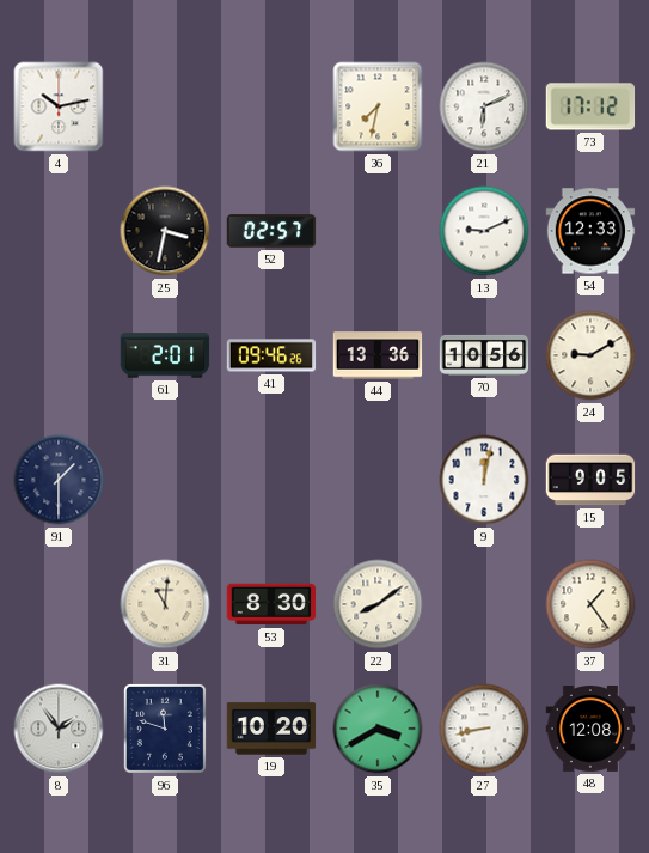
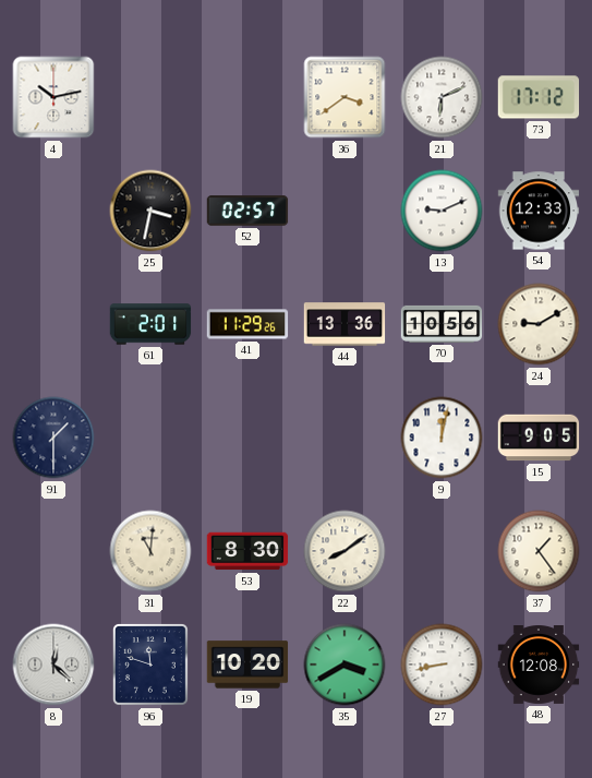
36: 7:32 -> 3:39 (345, 97)
41: 09:46 -> 11:29 (247, 324)
8: 1:54 -> 12:22 (53, 665)
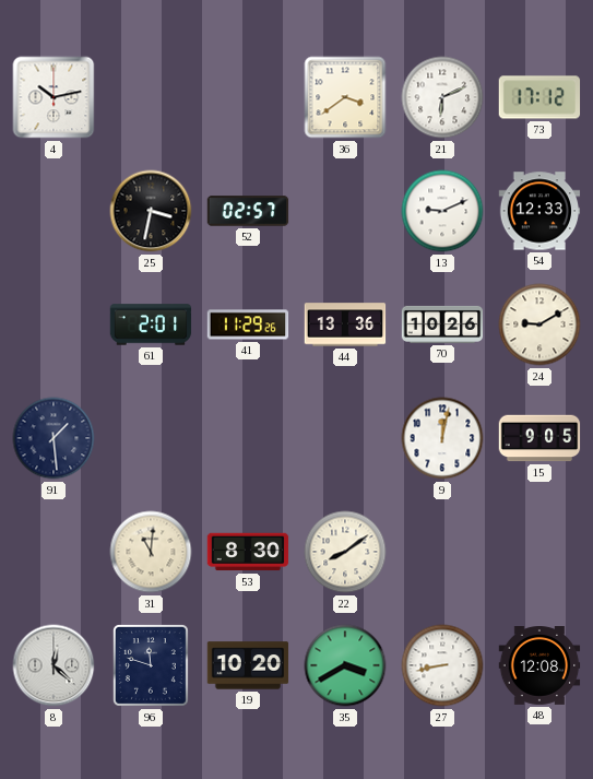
70: 10:56 -> 10:26 (442, 324)
91: 1:30 -> 1:29 (54, 438)
37: 1:24 -> none (539, 551)
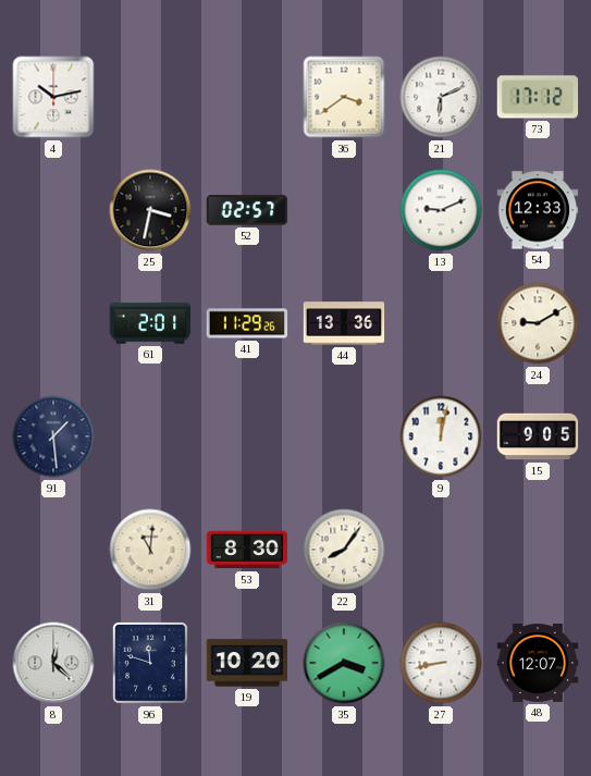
70: 10:26 -> none (442, 324)
22: 8:09 -> 8:06 (344, 550)
48: 12:08 -> 12:07 (538, 664)
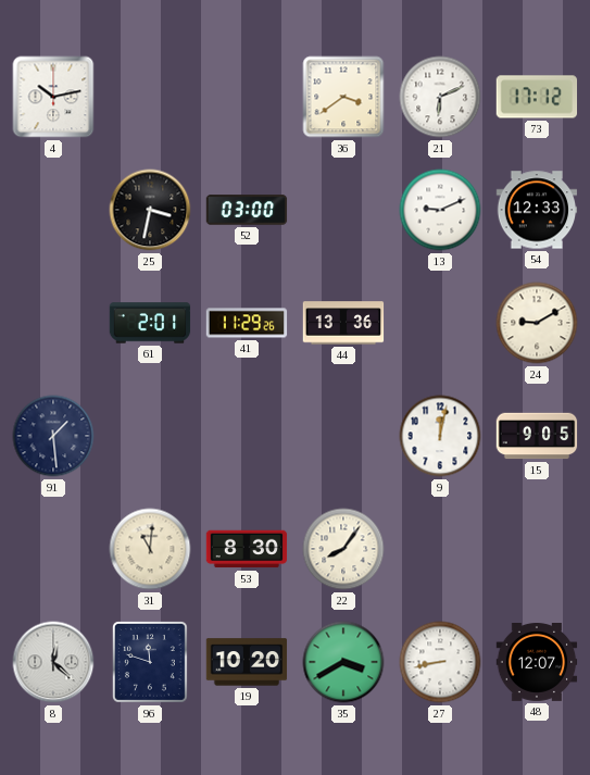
52: 02:57 -> 03:00 (247, 210)
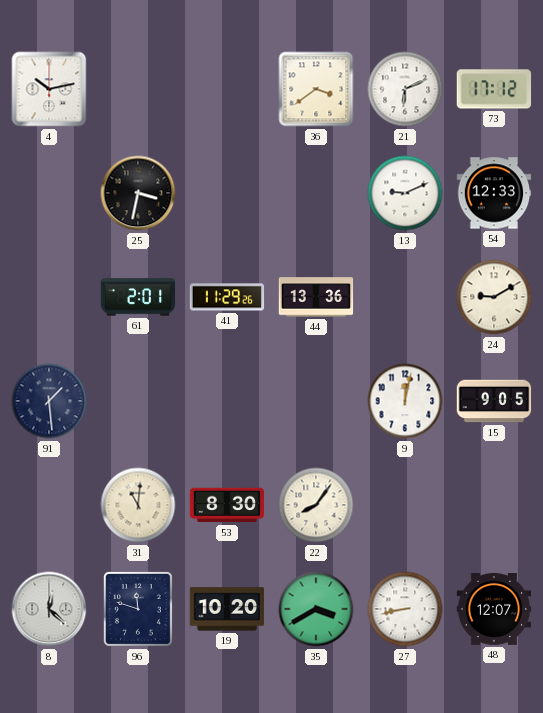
52: 03:00 -> none (247, 210)
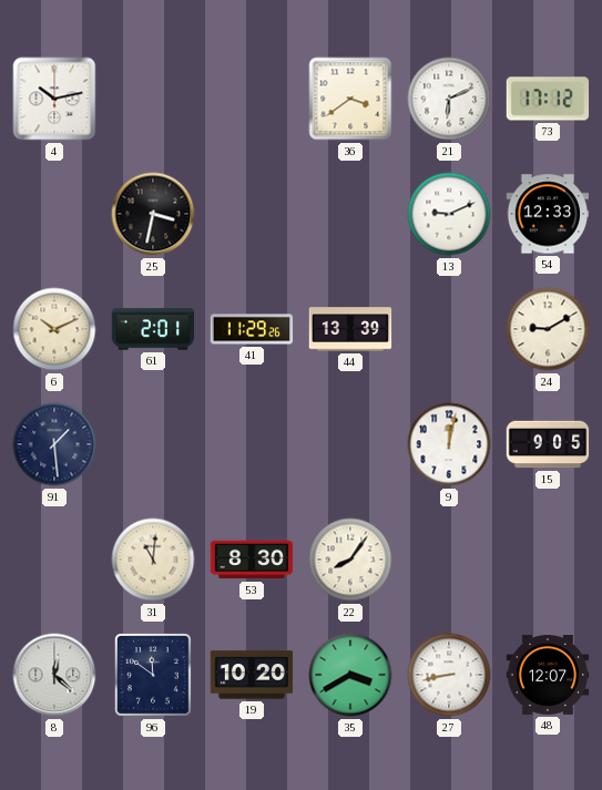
6: none -> 10:11 (54, 329)
44: 13:36 -> 13:39 (350, 329)
96: 11:48 -> 11:51 (153, 675)
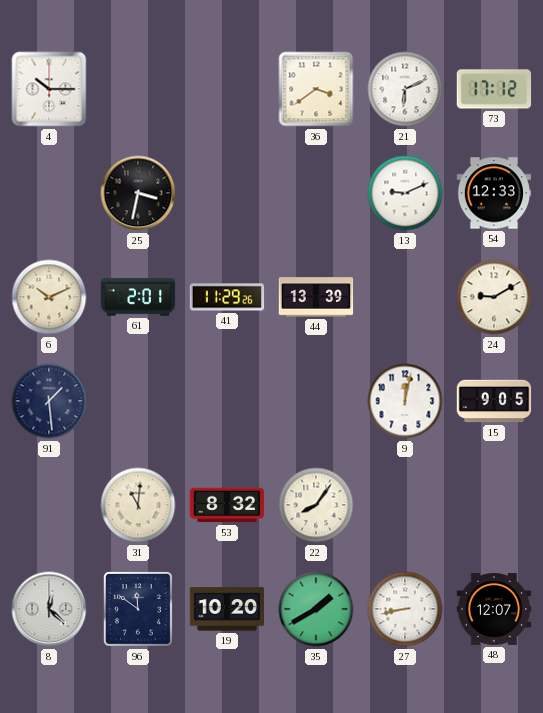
4: 10:13 -> 10:15 (49, 89)
53: 8:30 -> 8:32 (227, 505)
35: 3:40 -> 1:40 (316, 609)
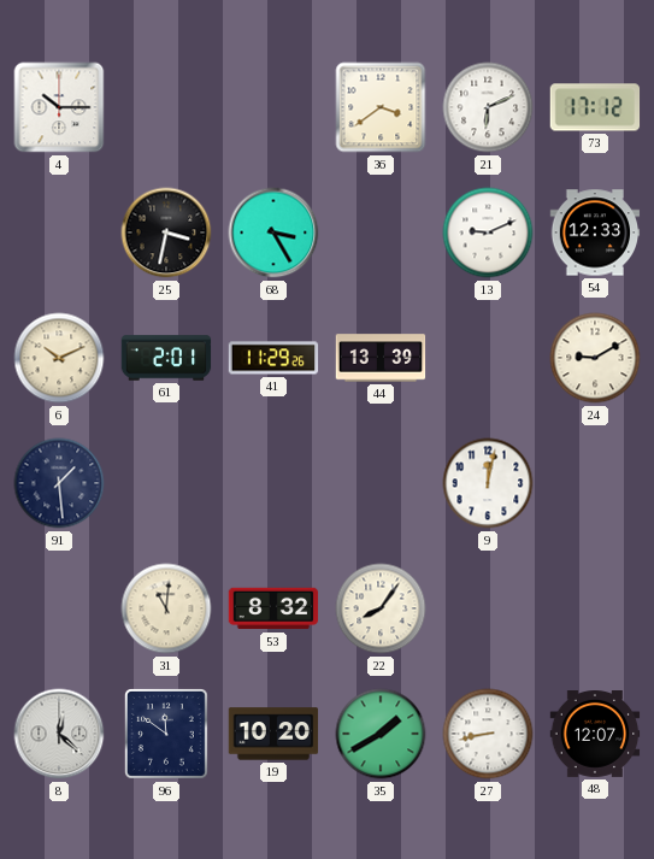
68: none -> 3:25 (273, 233)
15: 9:05 -> none (494, 401)
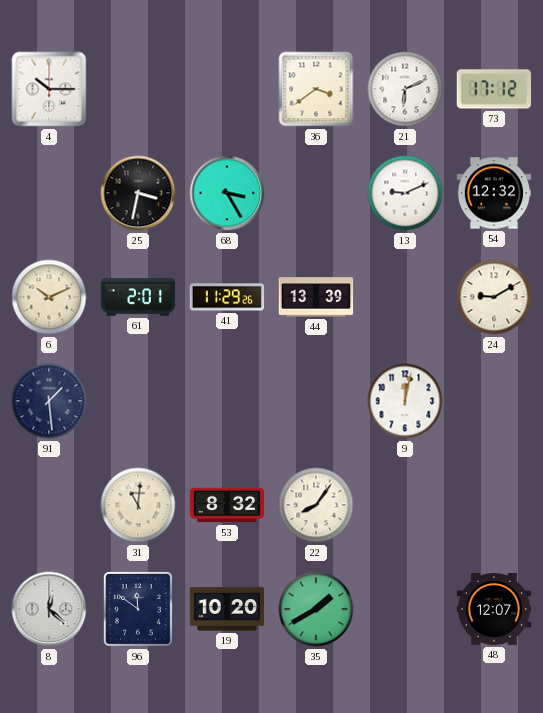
54: 12:33 -> 12:32 (494, 193)
27: 8:43 -> none (488, 734)
